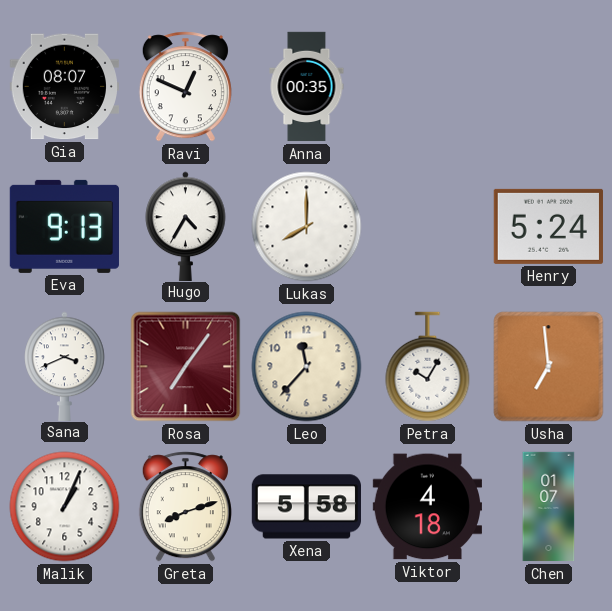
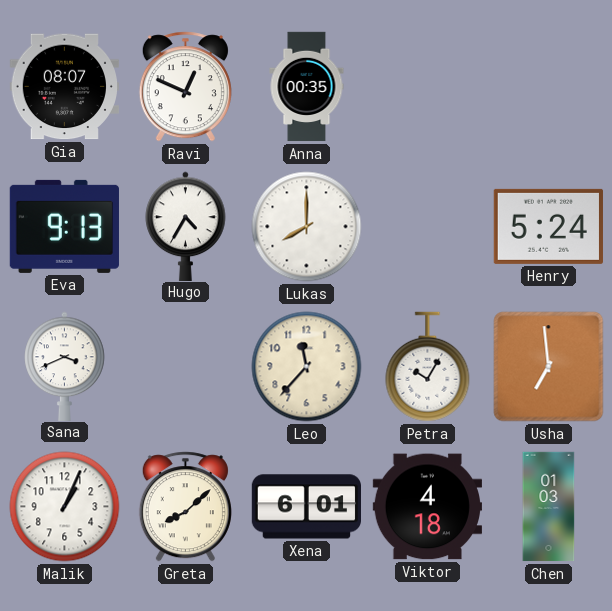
Rosa: 7:06 -> none (186, 367)
Greta: 8:12 -> 8:08 (185, 507)
Xena: 5:58 -> 6:01 (307, 507)
Chen: 01:07 -> 01:03 (549, 507)
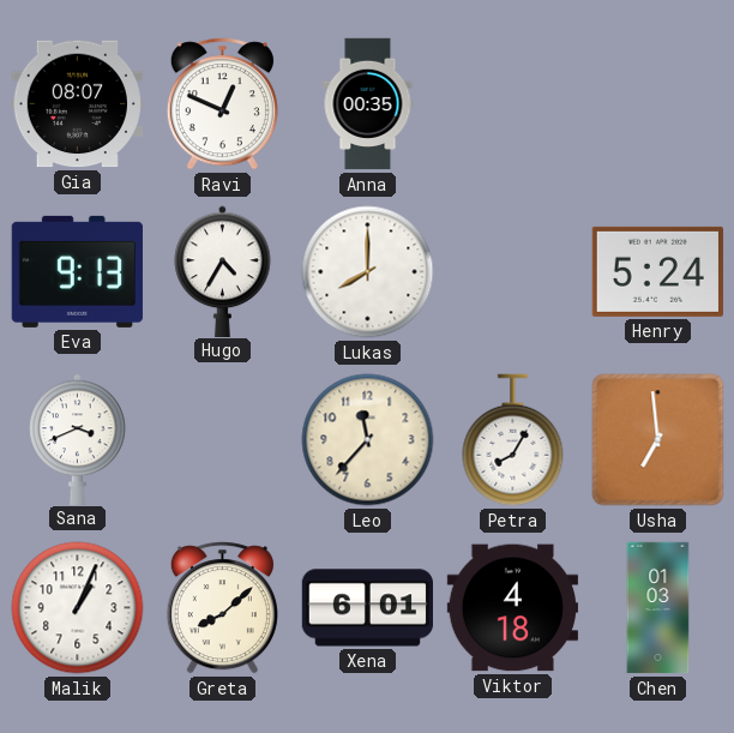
Petra: 10:05 -> 8:05 (513, 440)
